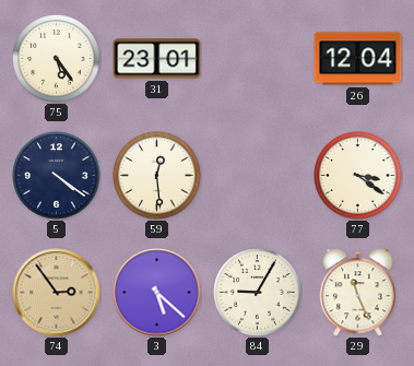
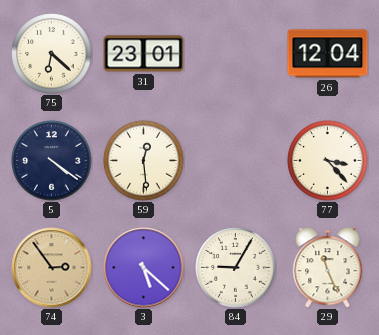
75: 5:24 -> 6:22 (52, 54)
77: 3:21 -> 3:23 (328, 161)
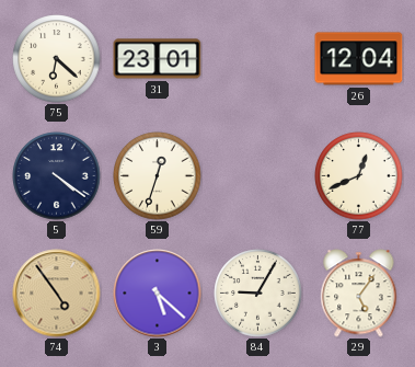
59: 12:29 -> 12:33 (158, 176)
77: 3:23 -> 12:41 (359, 176)
74: 2:54 -> 4:54 (57, 294)
29: 11:26 -> 5:06 (359, 294)
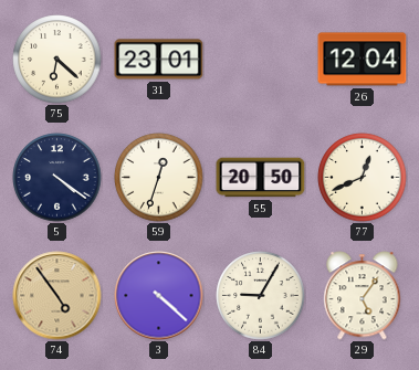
55: none -> 20:50 (261, 178)
3: 5:22 -> 4:22 (159, 296)
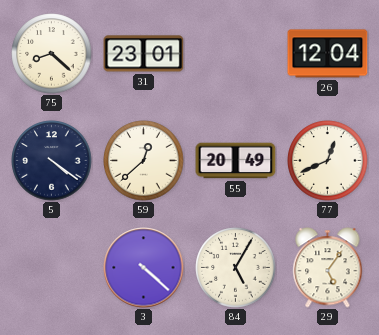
75: 6:22 -> 8:22 (52, 54)
59: 12:33 -> 12:38 (144, 161)
55: 20:50 -> 20:49 (236, 161)
74: 4:54 -> none (57, 296)
84: 9:05 -> 5:05 (236, 268)
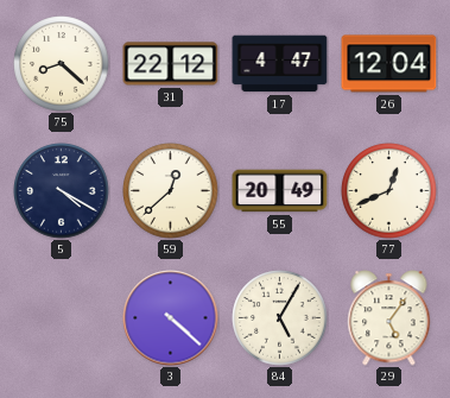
31: 23:01 -> 22:12 (171, 64)
17: none -> 4:47 (280, 64)
5: 4:21 -> 4:20 (62, 191)
